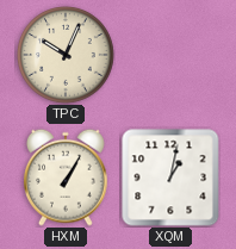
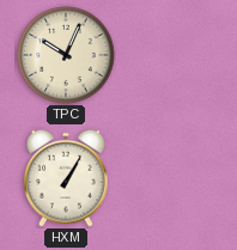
XQM: 1:02 -> none (170, 178)
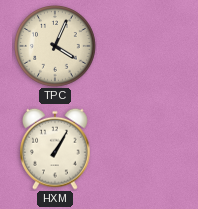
TPC: 10:04 -> 4:04 (55, 46)
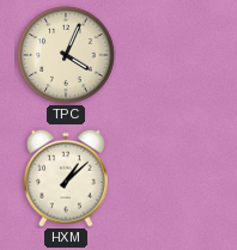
HXM: 1:05 -> 1:08 (67, 178)
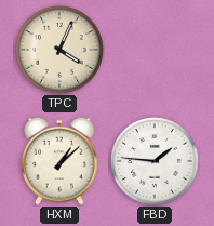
FBD: none -> 1:46 (155, 161)
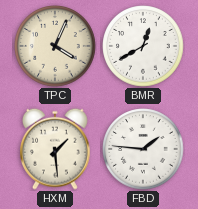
BMR: none -> 12:40 (143, 46)
HXM: 1:08 -> 1:29 (56, 149)
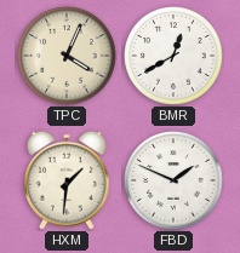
HXM: 1:29 -> 1:31 (68, 180)
FBD: 1:46 -> 1:49 (173, 180)
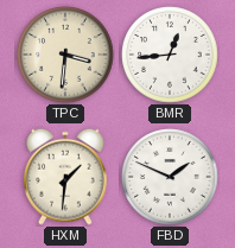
TPC: 4:04 -> 3:31 (65, 55)
BMR: 12:40 -> 12:44 (170, 55)
